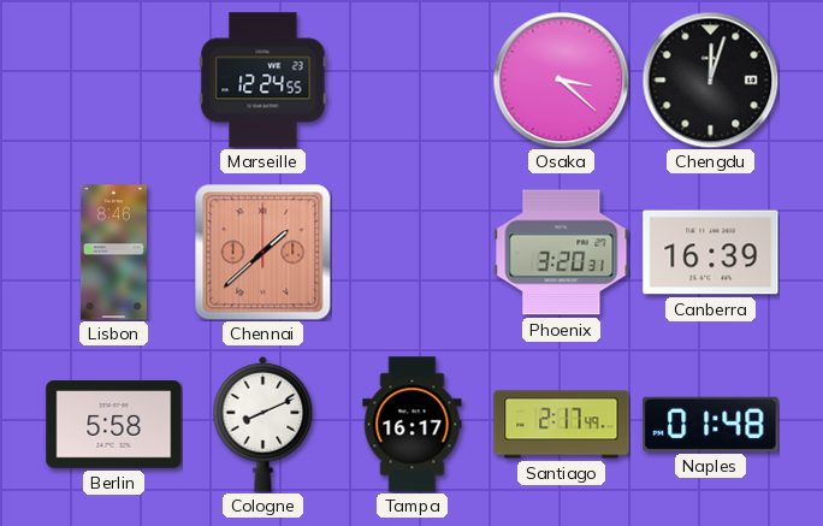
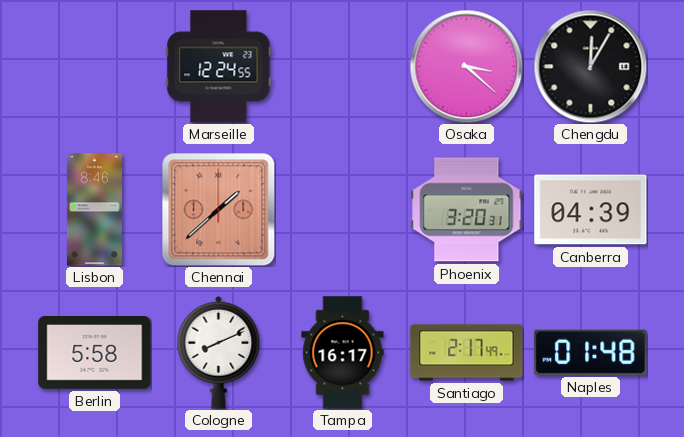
Chengdu: 12:03 -> 12:05 (590, 66)
Canberra: 16:39 -> 04:39 (591, 210)
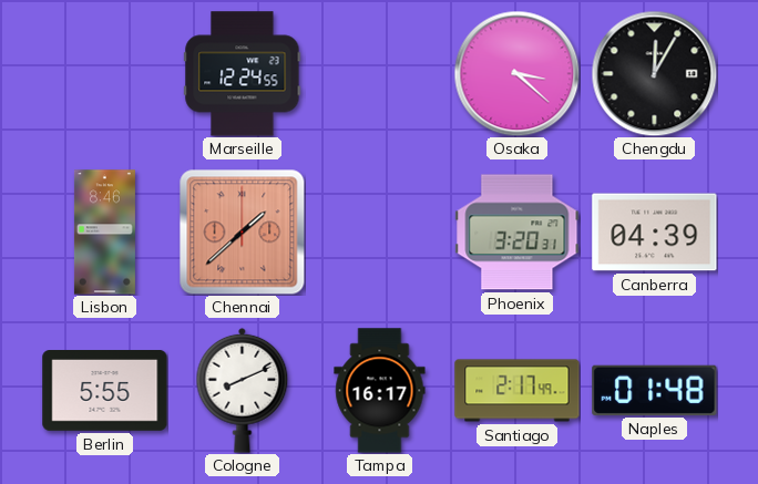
Berlin: 5:58 -> 5:55 (105, 391)
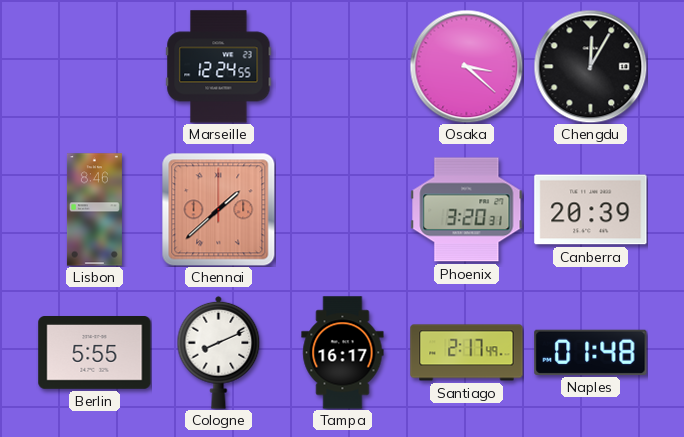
Canberra: 04:39 -> 20:39 (591, 210)
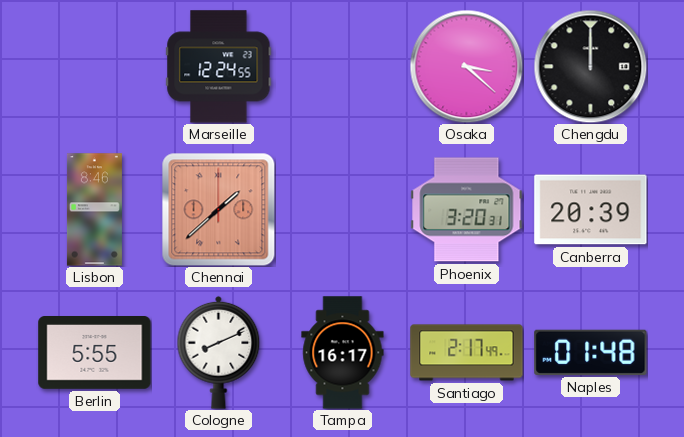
Chengdu: 12:05 -> 12:00 (590, 66)
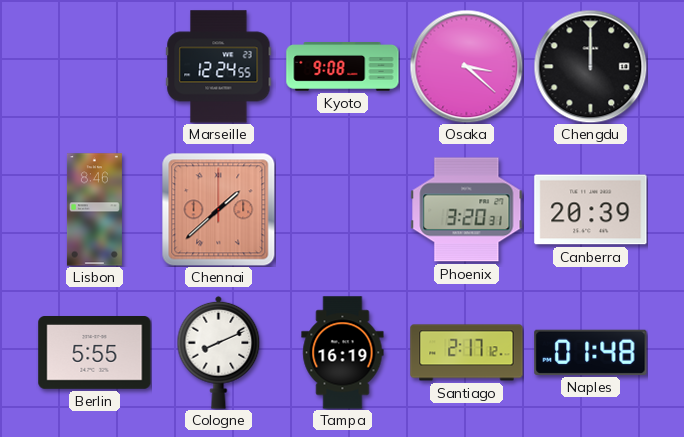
Kyoto: none -> 9:08 (343, 67)
Tampa: 16:17 -> 16:19 (343, 353)
Santiago: 2:17:49 -> 2:17:12 (467, 353)
